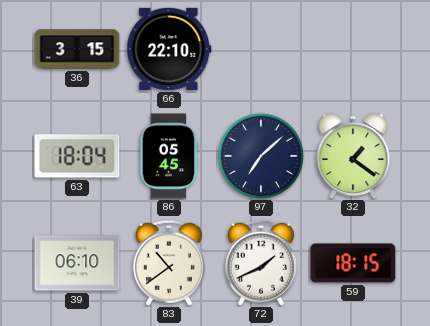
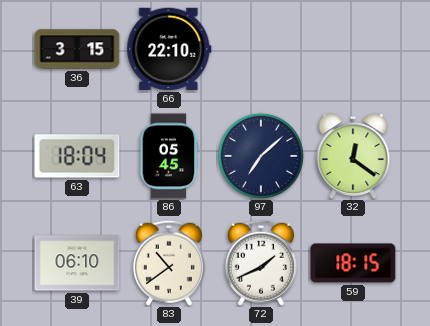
32: 1:21 -> 12:21 (353, 157)
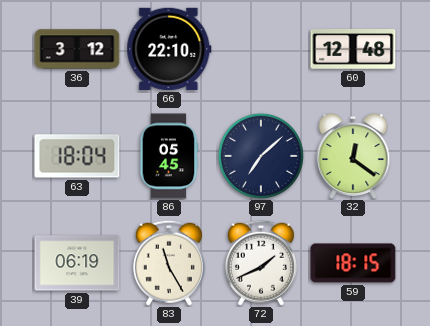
36: 3:15 -> 3:12 (77, 49)
60: none -> 12:48 (353, 50)
39: 06:10 -> 06:19 (77, 263)
83: 10:39 -> 11:25 (169, 263)
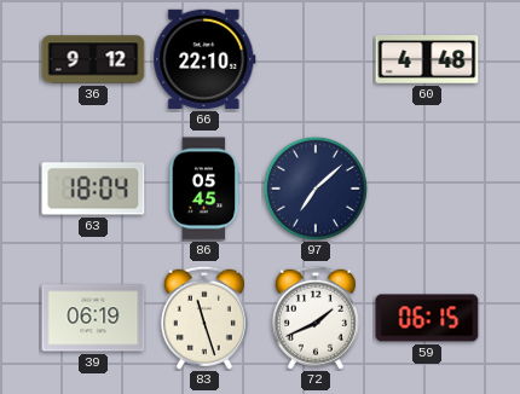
36: 3:12 -> 9:12 (93, 59)
60: 12:48 -> 4:48 (427, 60)
32: 12:21 -> none (353, 157)
83: 11:25 -> 11:27 (204, 318)
59: 18:15 -> 06:15 (427, 318)
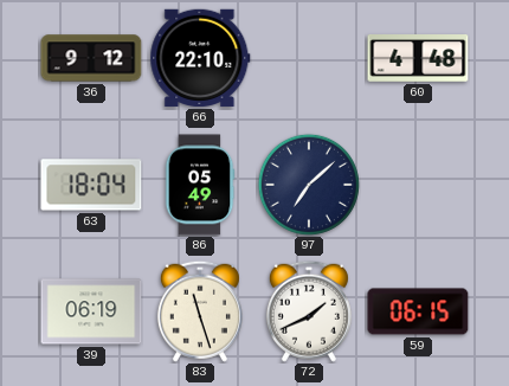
86: 05:45 -> 05:49 (200, 185)
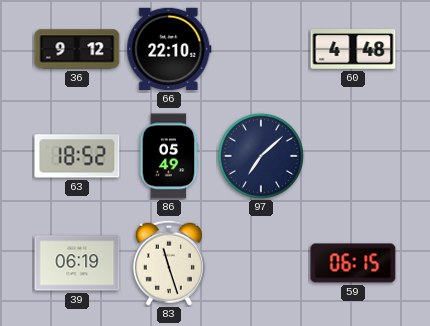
63: 18:04 -> 18:52 (77, 156)
72: 1:41 -> none (309, 311)
